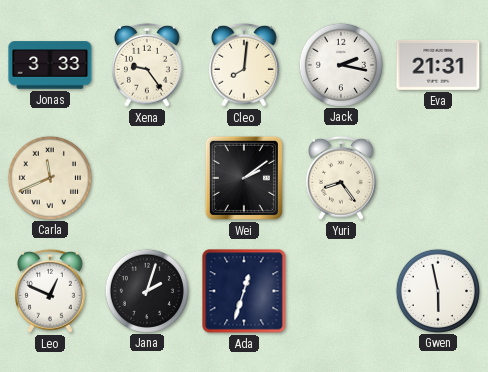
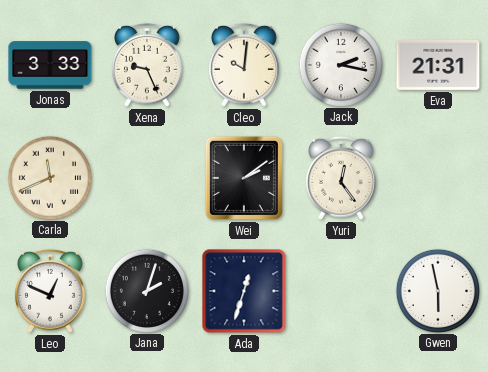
Xena: 9:24 -> 9:26 (148, 65)
Cleo: 8:01 -> 10:01 (245, 65)
Yuri: 8:24 -> 12:24 (342, 178)
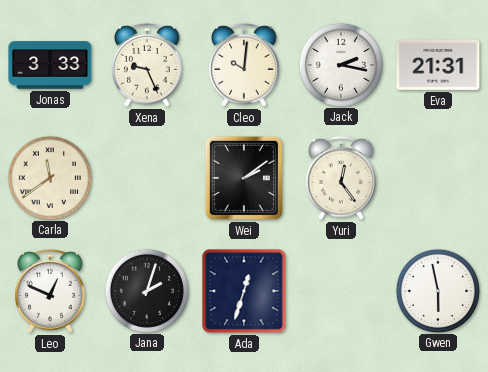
Carla: 11:41 -> 11:39 (49, 177)
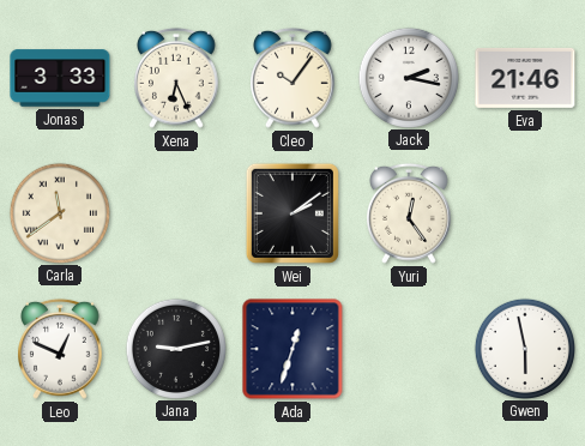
Xena: 9:26 -> 6:26 (177, 78)
Cleo: 10:01 -> 10:06 (294, 78)
Eva: 21:31 -> 21:46 (525, 78)
Jana: 2:03 -> 9:13 (175, 348)
